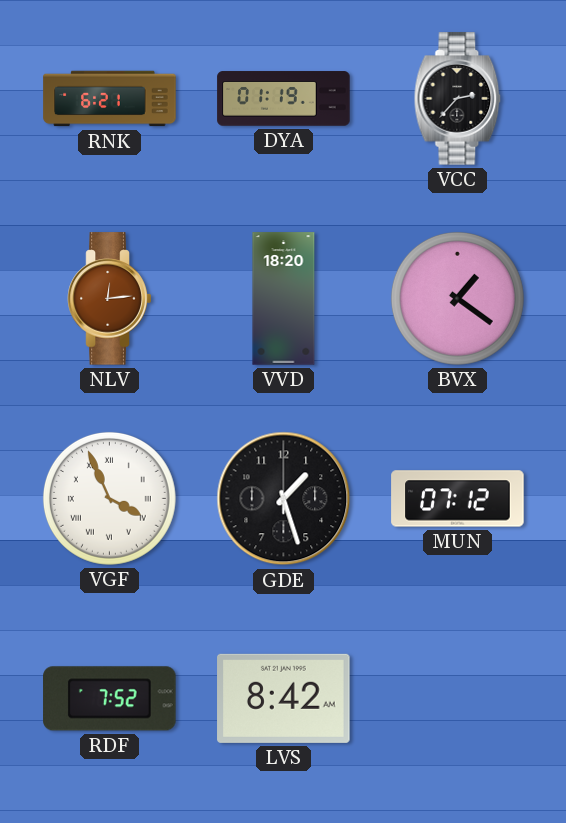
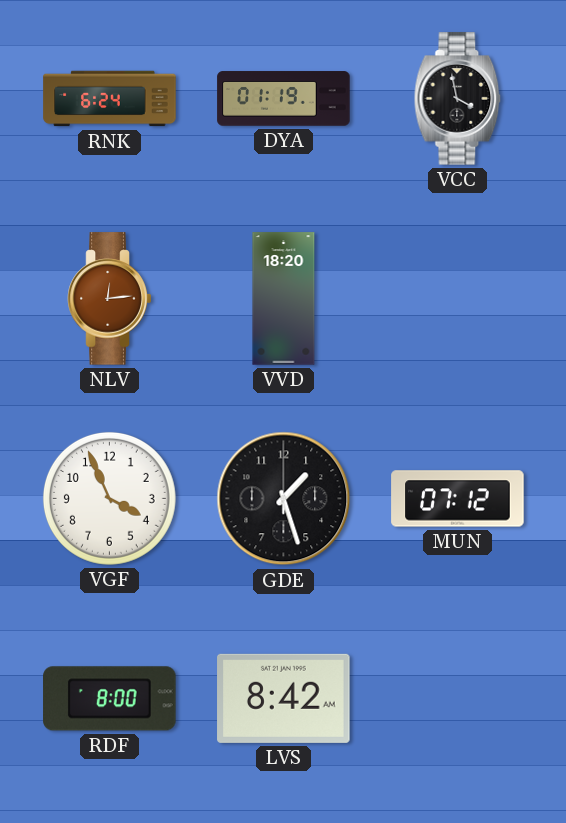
RNK: 6:21 -> 6:24 (110, 99)
VCC: 2:37 -> 3:58 (458, 99)
BVX: 1:21 -> none (457, 298)
VGF numerals: Roman -> Arabic (109, 498)
RDF: 7:52 -> 8:00 (110, 699)
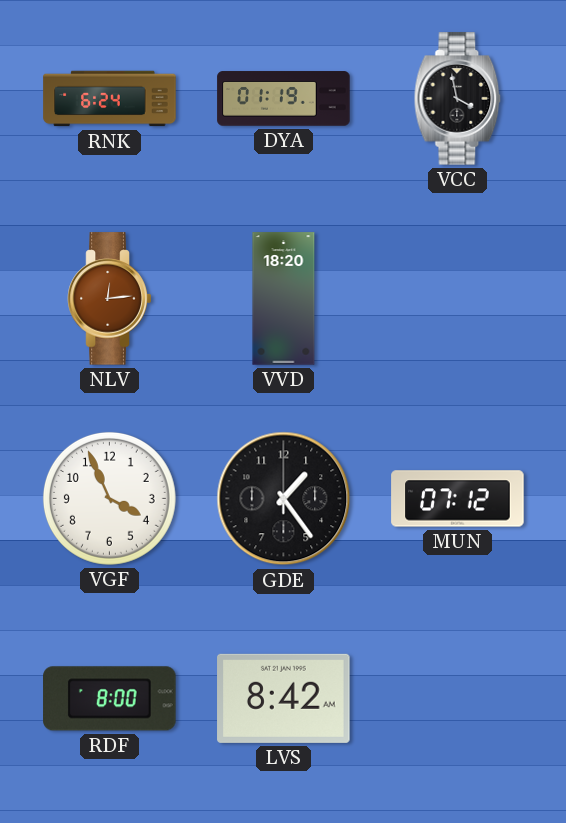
GDE: 1:27 -> 1:24 (284, 499)
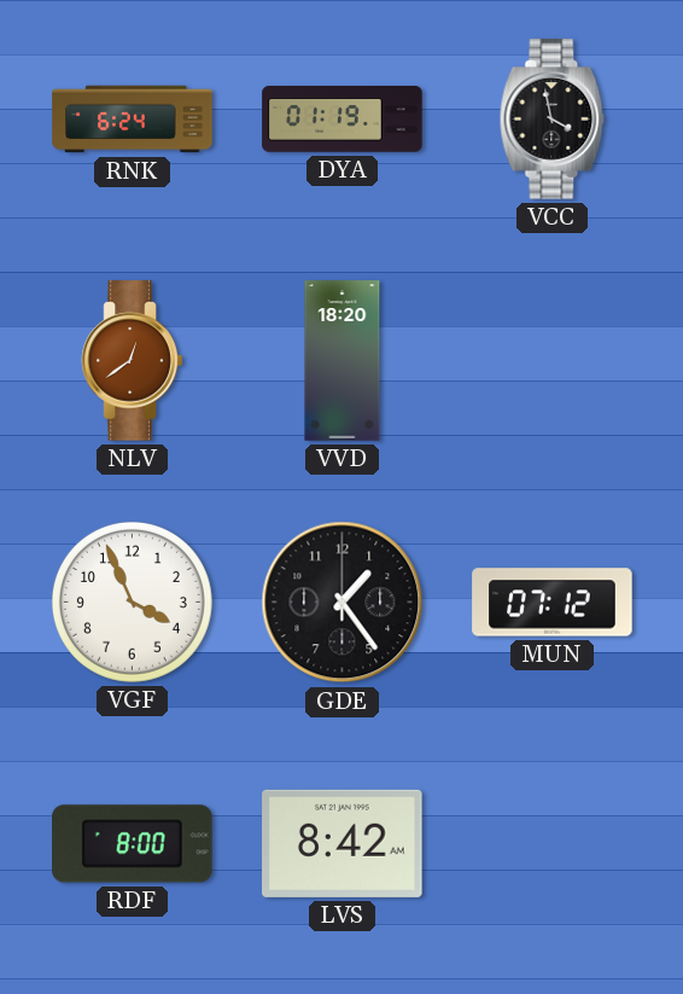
NLV: 12:14 -> 12:39 (133, 361)
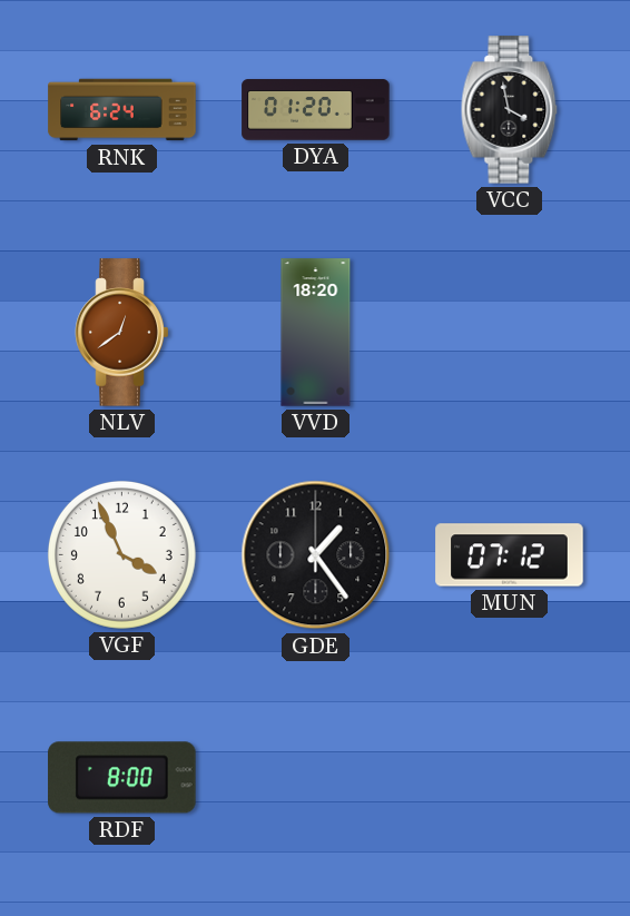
DYA: 01:19 -> 01:20 (316, 110)
LVS: 8:42 -> none (343, 843)
